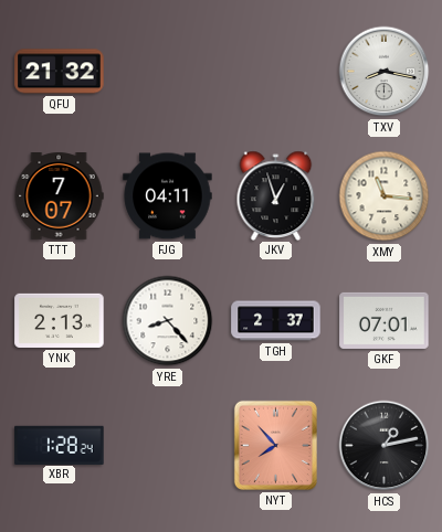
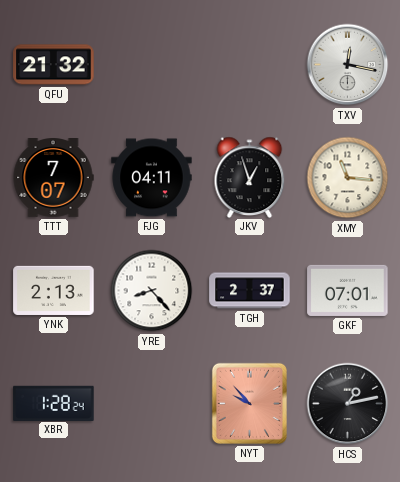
TXV: 8:17 -> 12:17 (348, 65)
NYT: 7:53 -> 9:53 (249, 403)
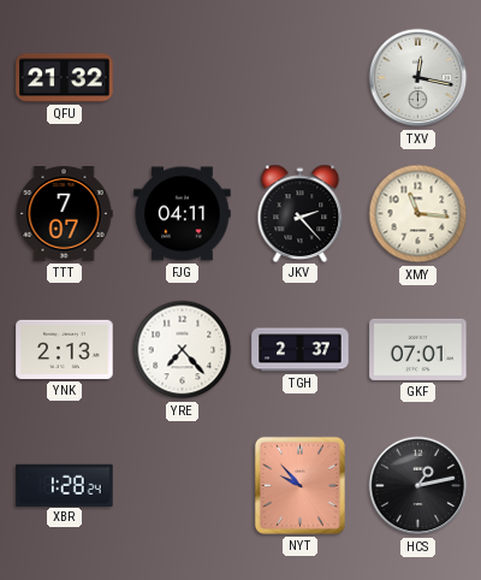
JKV: 12:57 -> 2:23 (301, 213)
YRE: 8:23 -> 7:23 (183, 350)
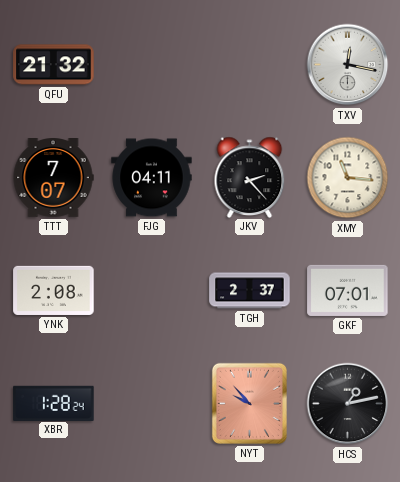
YNK: 2:13 -> 2:08 (54, 290)
YRE: 7:23 -> none (183, 350)
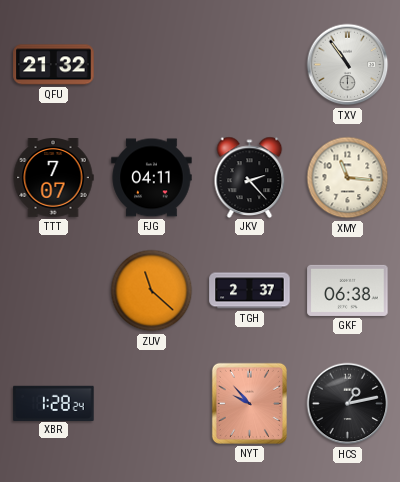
TXV: 12:17 -> 10:54 (348, 65)
YNK: 2:08 -> none (54, 290)
ZUV: none -> 11:22 (152, 291)
GKF: 07:01 -> 06:38 (348, 290)
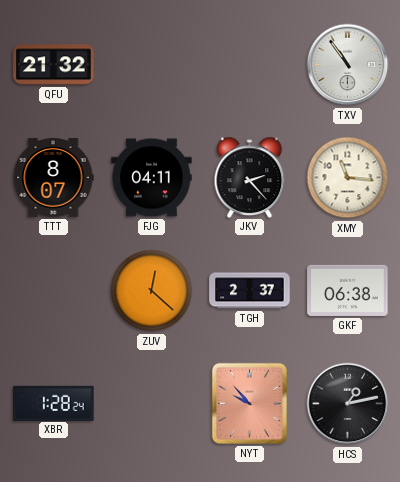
TTT: 7:07 -> 8:07 (53, 178)
ZUV: 11:22 -> 12:22 (152, 291)
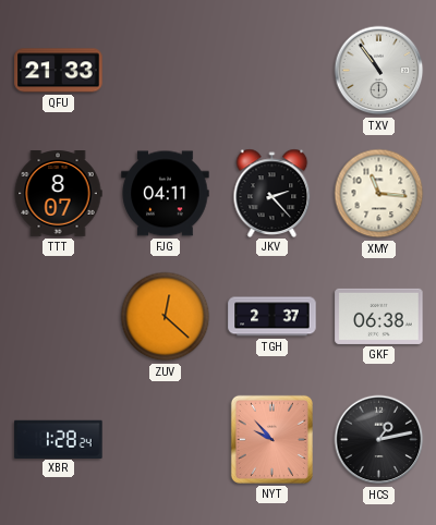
QFU: 21:32 -> 21:33 (59, 71)
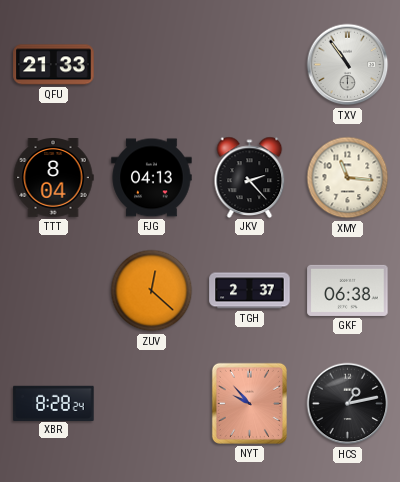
TTT: 8:07 -> 8:04 (53, 178)
FJG: 04:11 -> 04:13 (152, 178)
XBR: 1:28 -> 8:28 (54, 403)
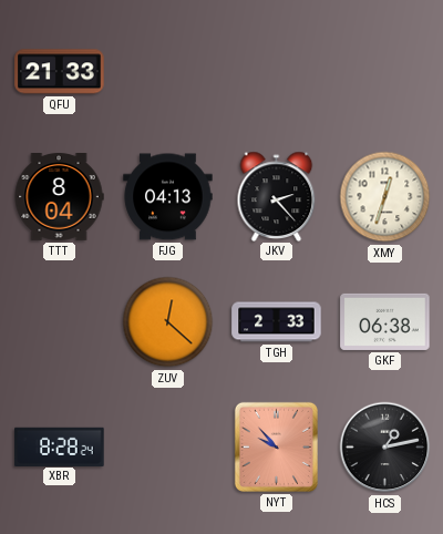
TXV: 10:54 -> none (348, 65)
XMY: 11:16 -> 12:33 (385, 197)
TGH: 2:37 -> 2:33 (277, 322)
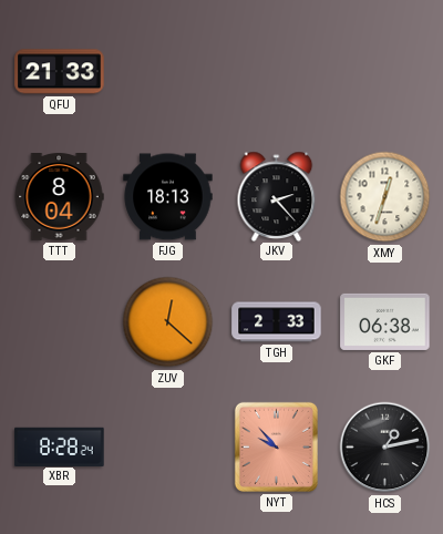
FJG: 04:13 -> 18:13 (168, 197)
